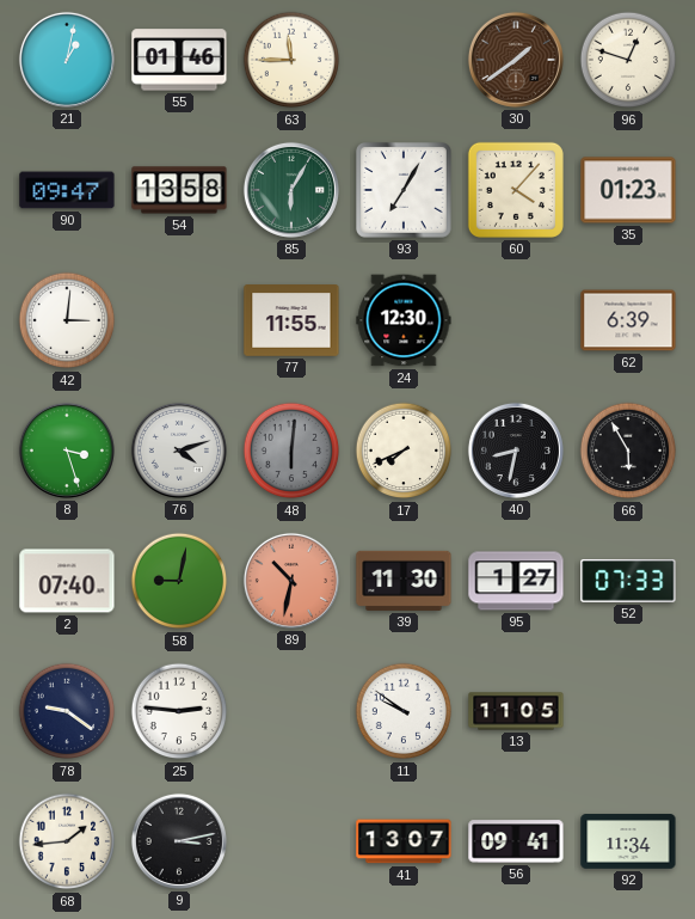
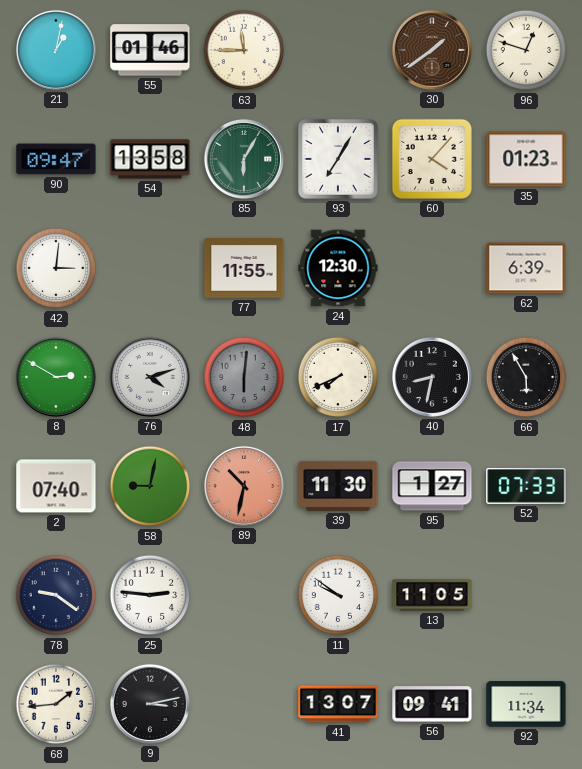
8: 3:27 -> 2:50 (56, 377)
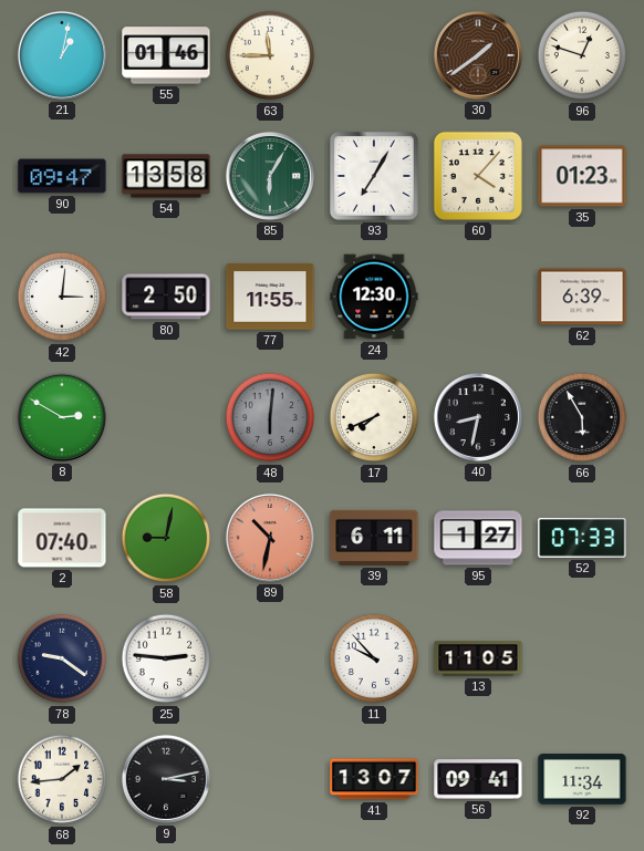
80: none -> 2:50 (166, 297)
76: 4:12 -> none (150, 377)
39: 11:30 -> 6:11 (374, 538)
11: 9:51 -> 9:53 (374, 658)
